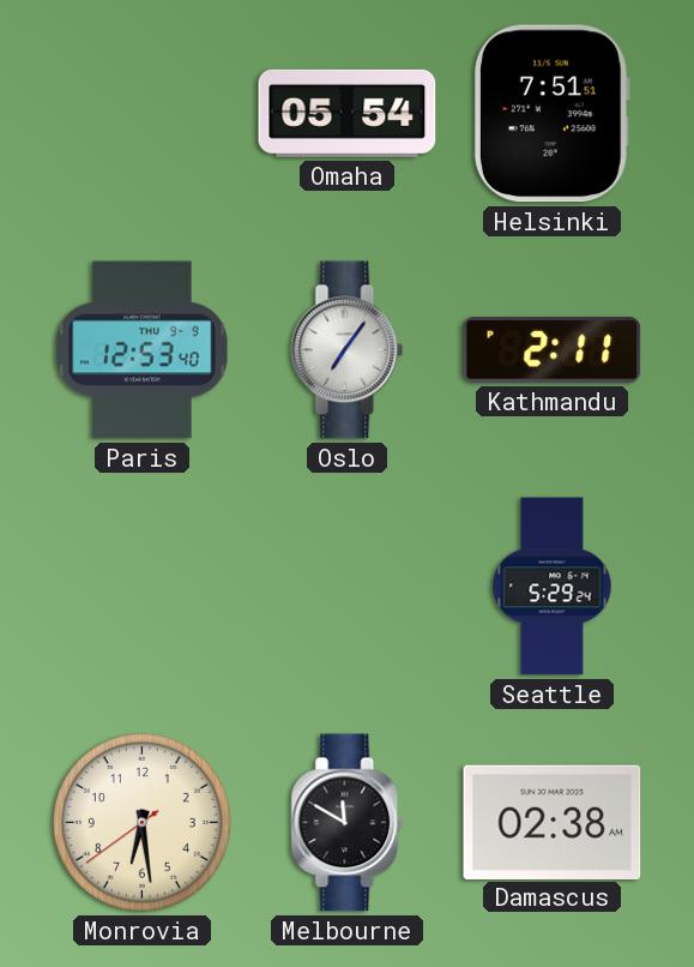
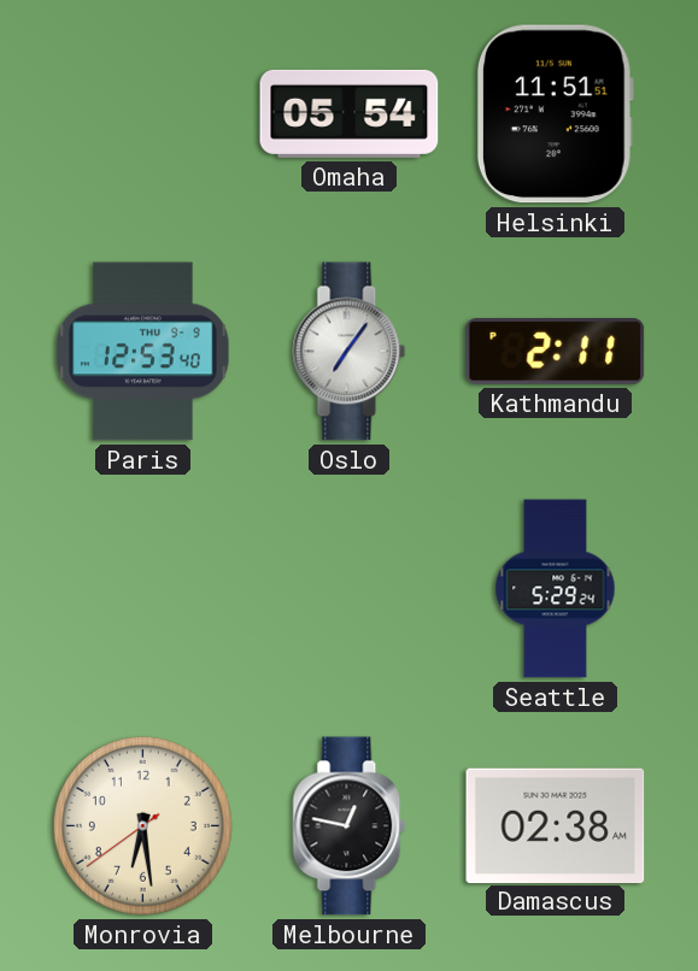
Helsinki: 7:51 -> 11:51 (555, 114)
Melbourne: 11:50 -> 12:47 (350, 826)
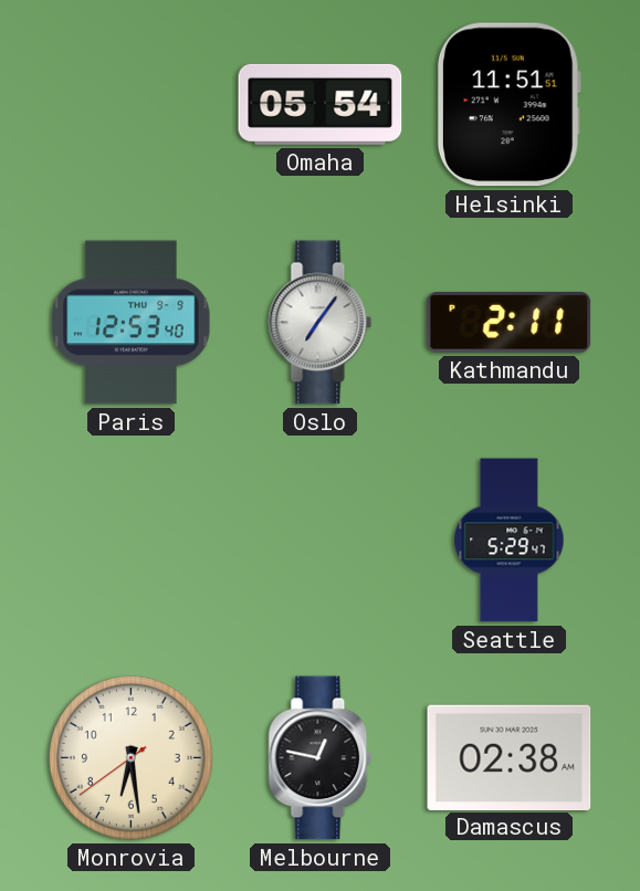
Seattle: 5:29:24 -> 5:29:47 (510, 541)
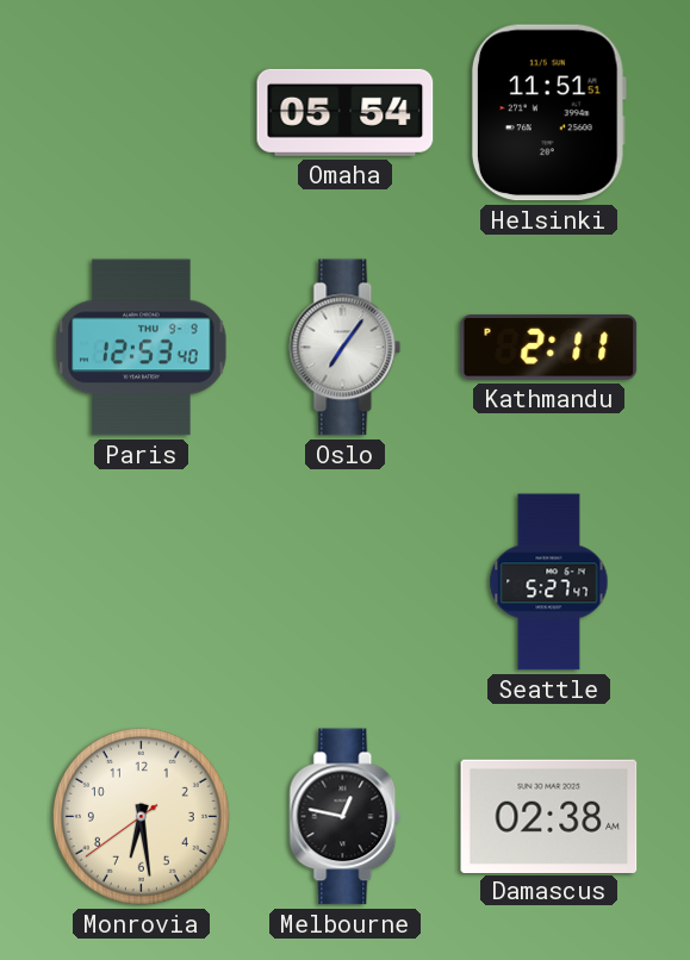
Seattle: 5:29 -> 5:27 (549, 582)
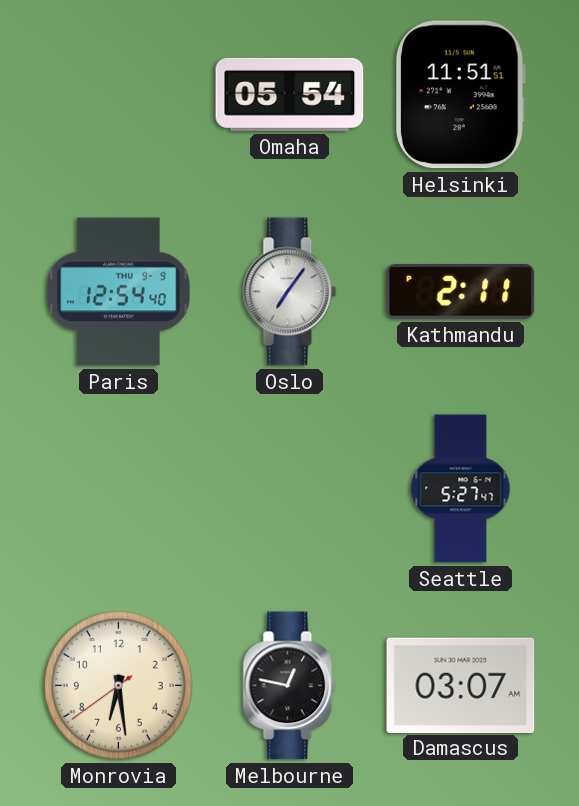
Paris: 12:53 -> 12:54 (119, 292)
Damascus: 02:38 -> 03:07 (461, 685)
